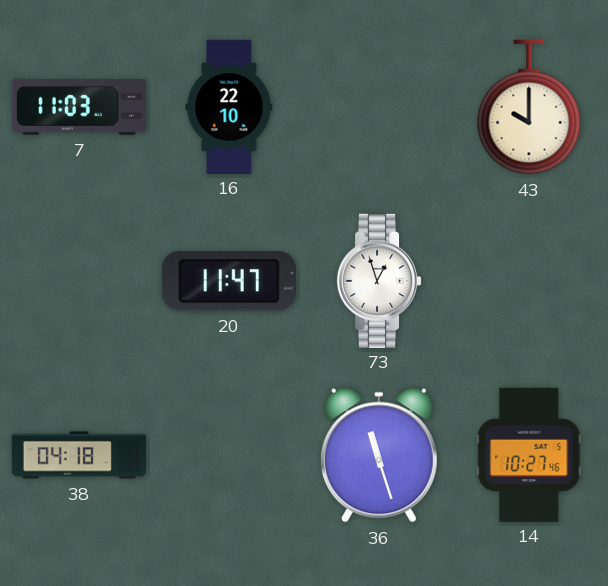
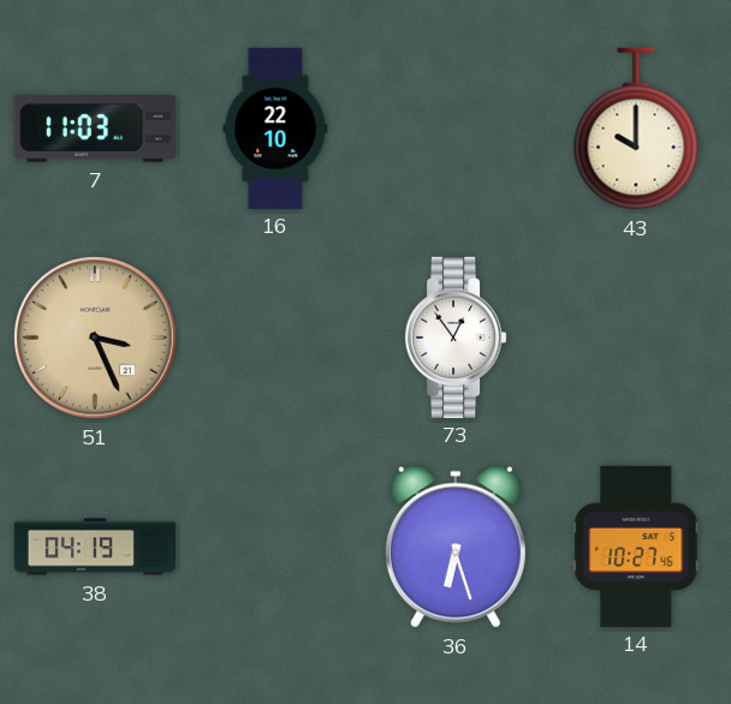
51: none -> 3:26 (95, 338)
20: 11:47 -> none (229, 281)
73: 12:57 -> 12:54 (456, 336)
38: 04:18 -> 04:19 (95, 547)
36: 11:27 -> 6:27 (456, 547)
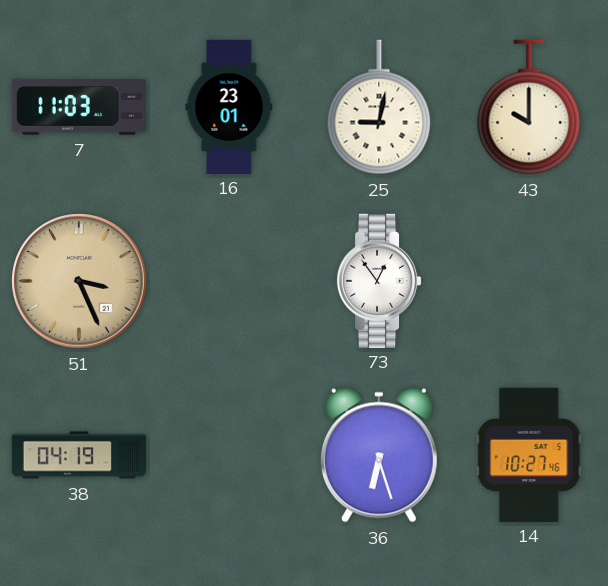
16: 22:10 -> 23:01 (229, 106)
25: none -> 9:02 (379, 107)
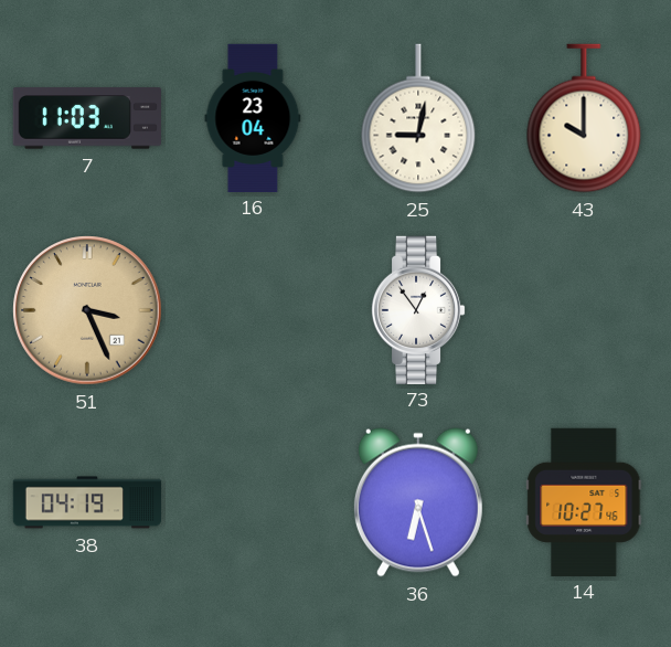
16: 23:01 -> 23:04 (253, 117)
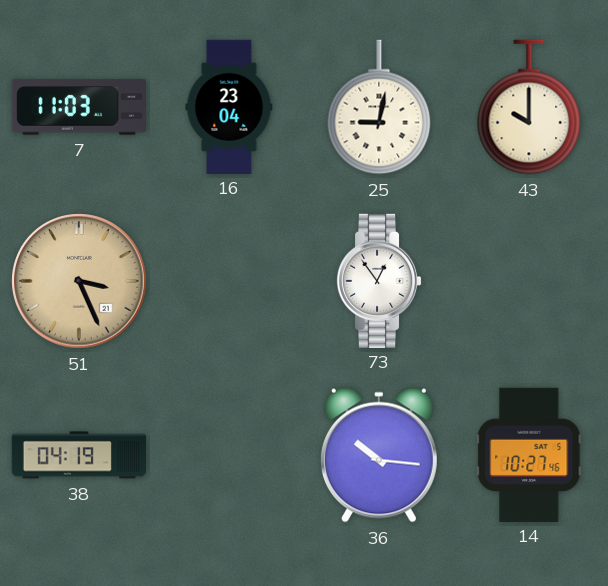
36: 6:27 -> 10:16 (379, 455)
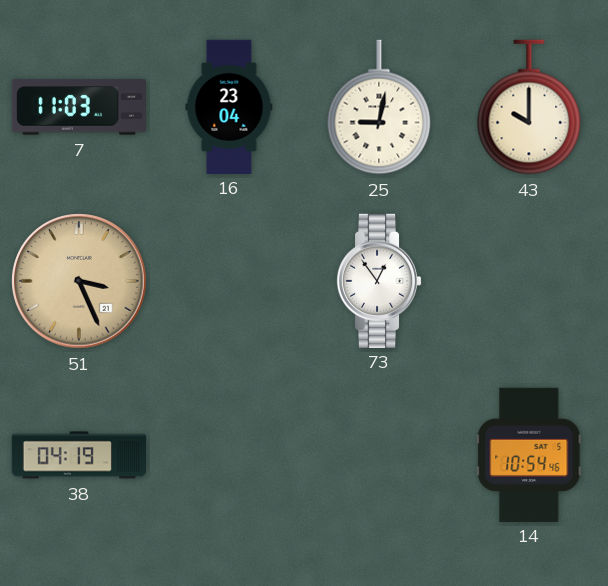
36: 10:16 -> none (379, 455)
14: 10:27 -> 10:54 (529, 454)
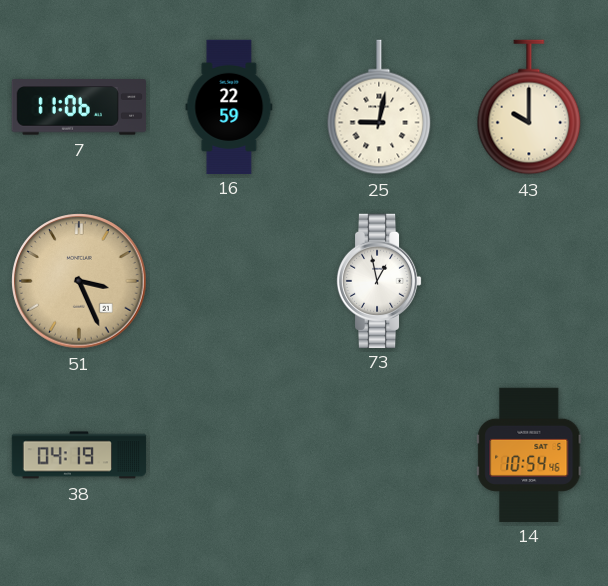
7: 11:03 -> 11:06 (79, 107)
16: 23:04 -> 22:59 (229, 106)
73: 12:54 -> 12:58 (379, 280)
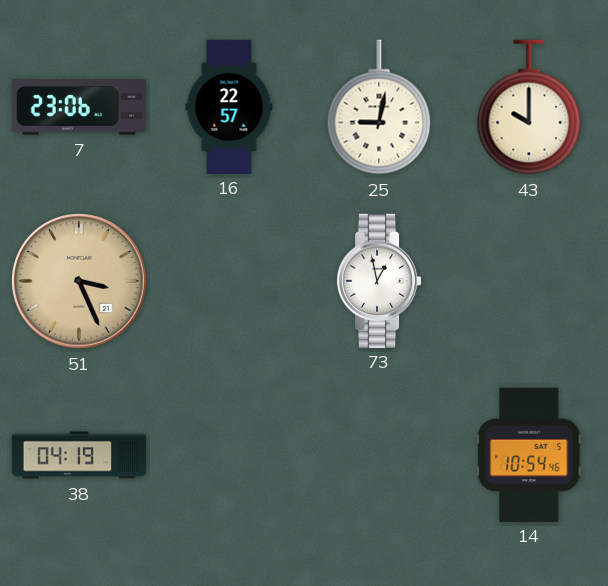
7: 11:06 -> 23:06 (79, 107)
16: 22:59 -> 22:57 (229, 106)
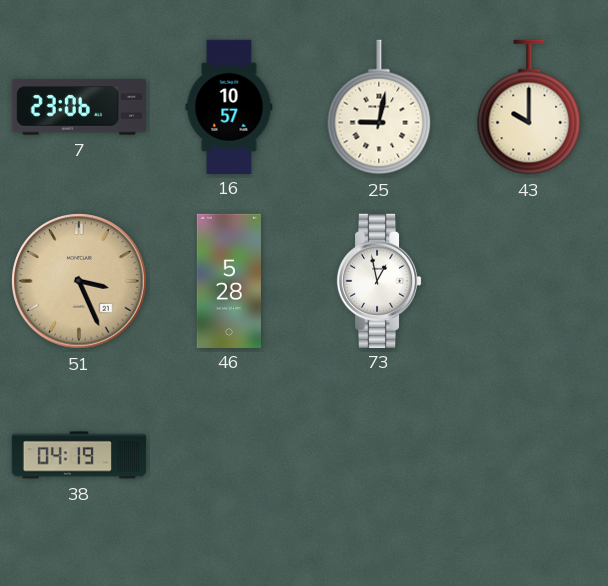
16: 22:57 -> 10:57 (229, 106)
46: none -> 5:28 (229, 280)
14: 10:54 -> none (529, 454)
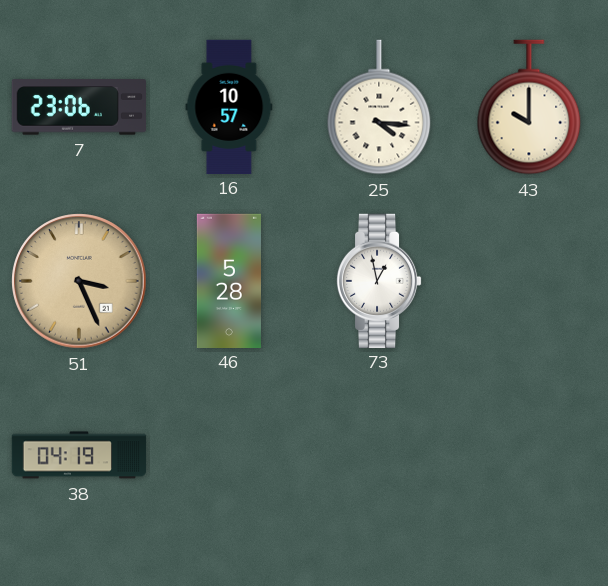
25: 9:02 -> 4:16 (379, 107)
